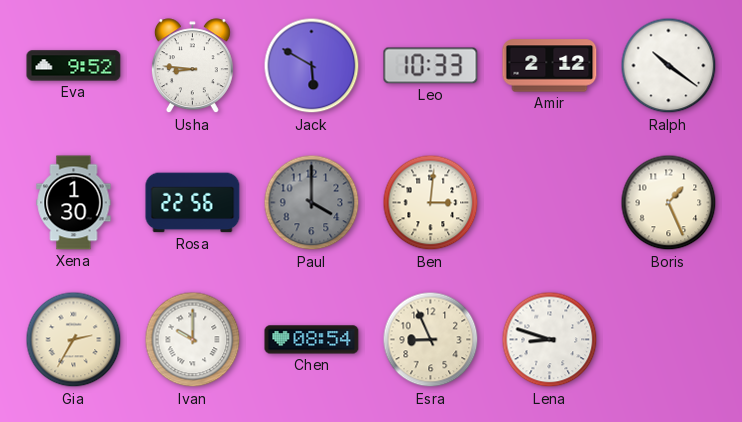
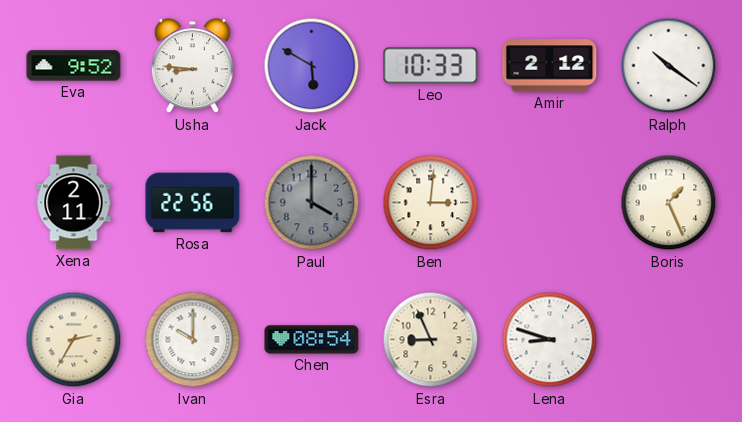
Xena: 1:30 -> 2:11 (74, 203)
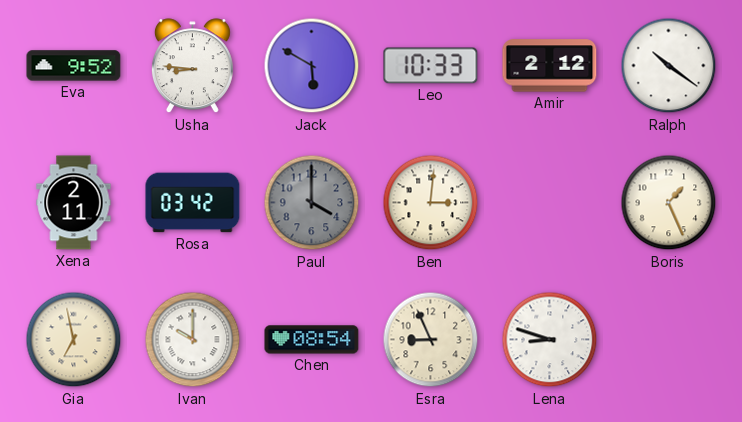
Rosa: 22:56 -> 03:42 (193, 203)
Gia: 2:35 -> 6:58 (74, 340)
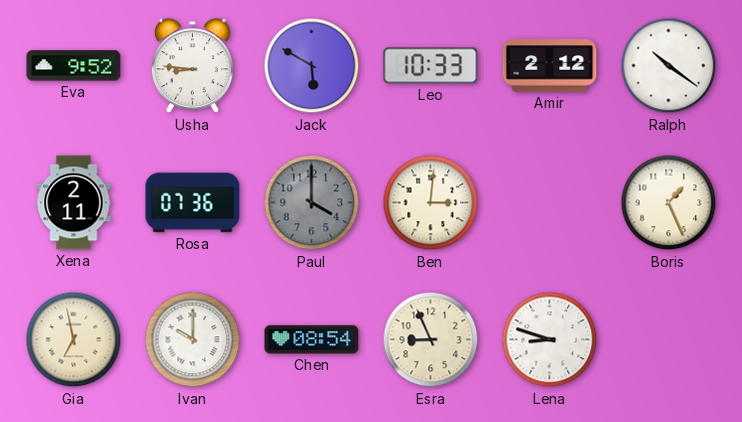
Rosa: 03:42 -> 07:36 (193, 203)
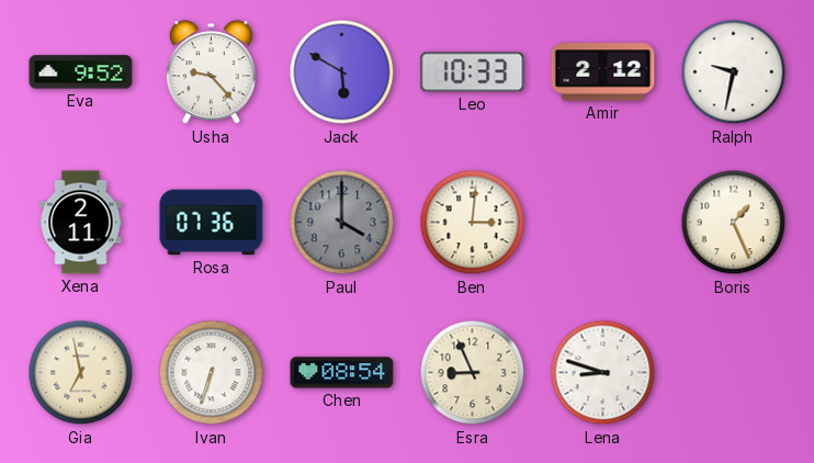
Usha: 8:46 -> 9:23 (211, 72)
Ralph: 10:21 -> 9:32 (734, 72)
Ivan: 10:00 -> 6:33 (212, 373)
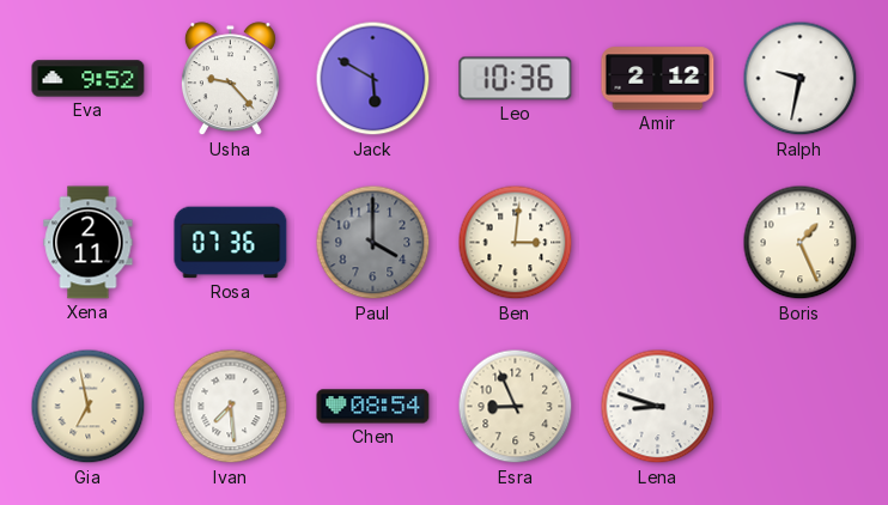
Leo: 10:33 -> 10:36 (516, 79)
Ivan: 6:33 -> 7:29 (231, 407)
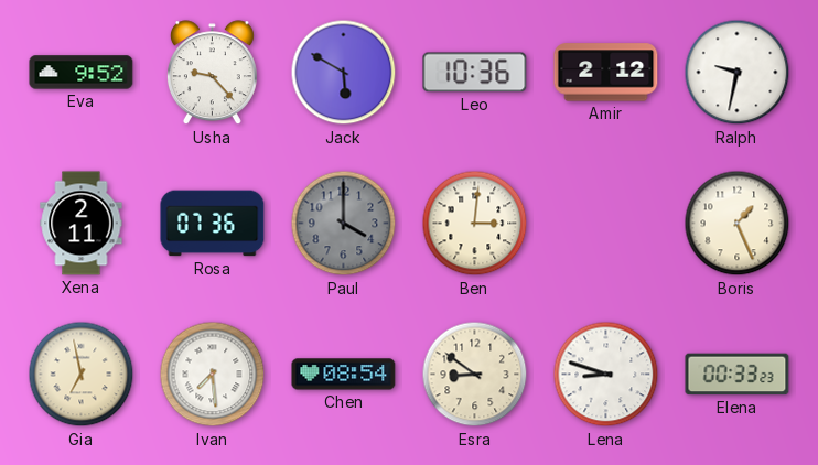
Esra: 8:56 -> 8:51 (475, 375)
Elena: none -> 00:33 (738, 375)
